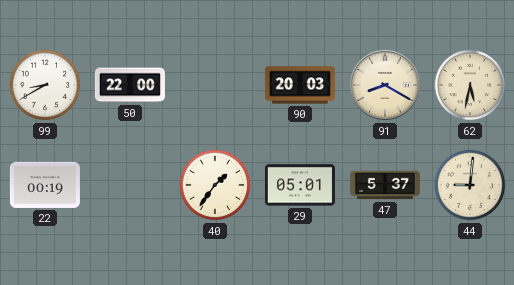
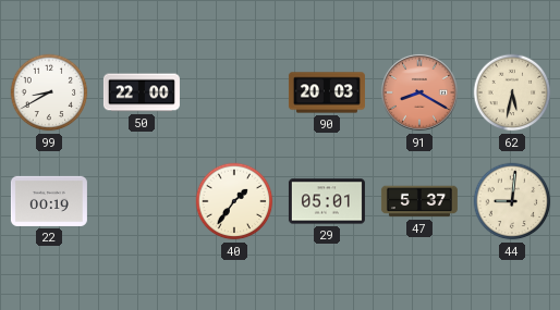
91 dial: cream -> salmon (419, 92)
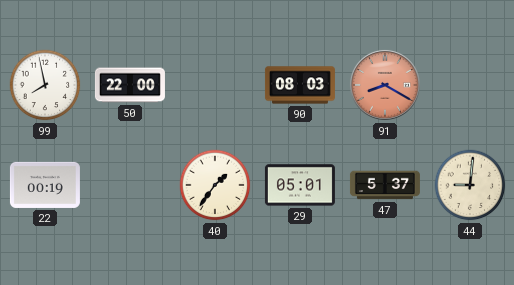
99: 8:40 -> 7:58 (45, 85)
90: 20:03 -> 08:03 (300, 85)
62: 5:32 -> none (512, 92)
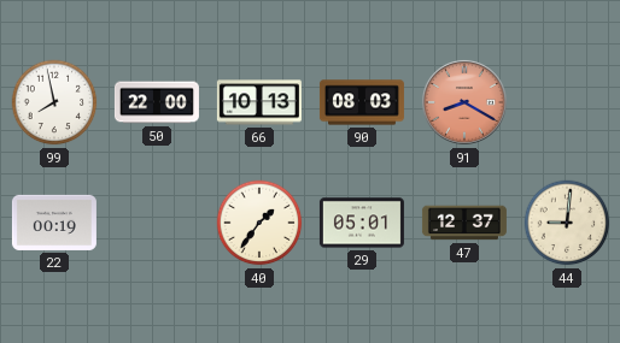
66: none -> 10:13 (259, 102)
47: 5:37 -> 12:37 (464, 223)
